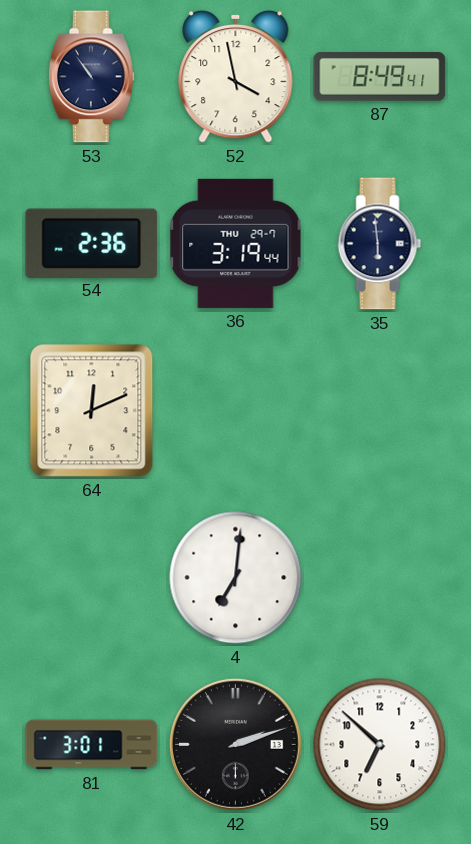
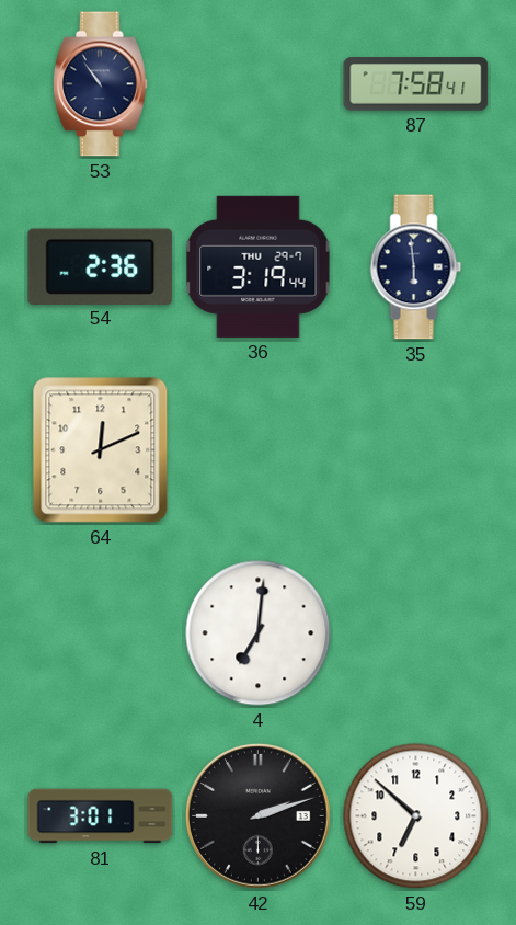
52: 3:58 -> none (236, 76)
87: 8:49 -> 7:58 (416, 84)
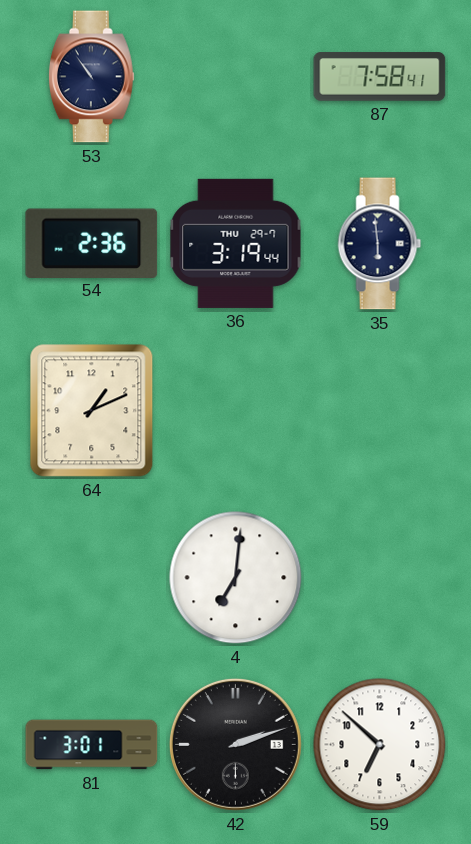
64: 12:11 -> 1:11 (92, 411)
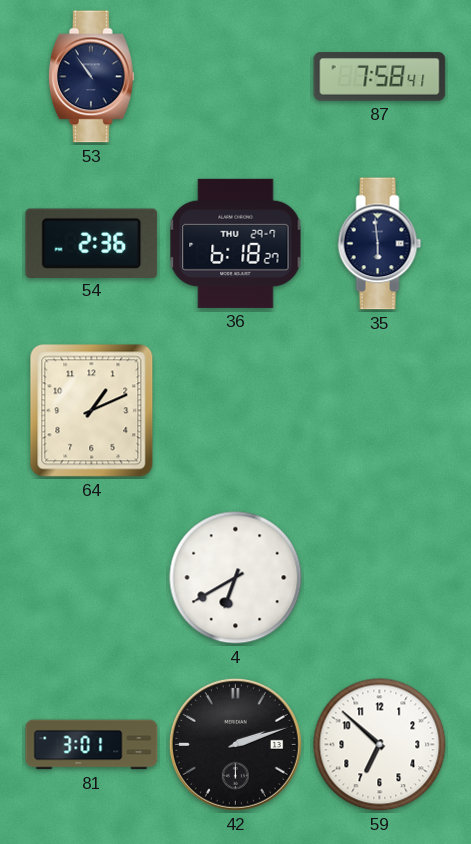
36: 3:19 -> 6:18 (236, 243)
4: 7:01 -> 6:40 (236, 578)
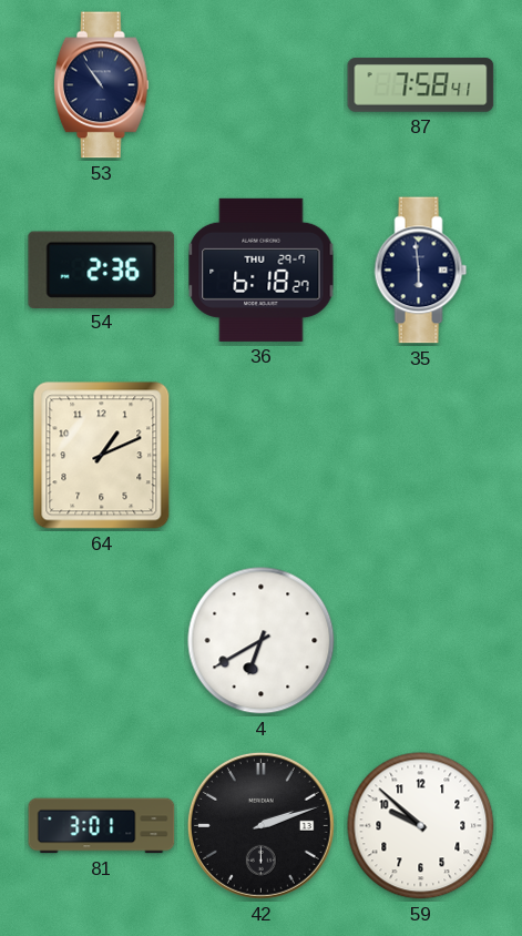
59: 6:52 -> 9:52 (421, 826)
